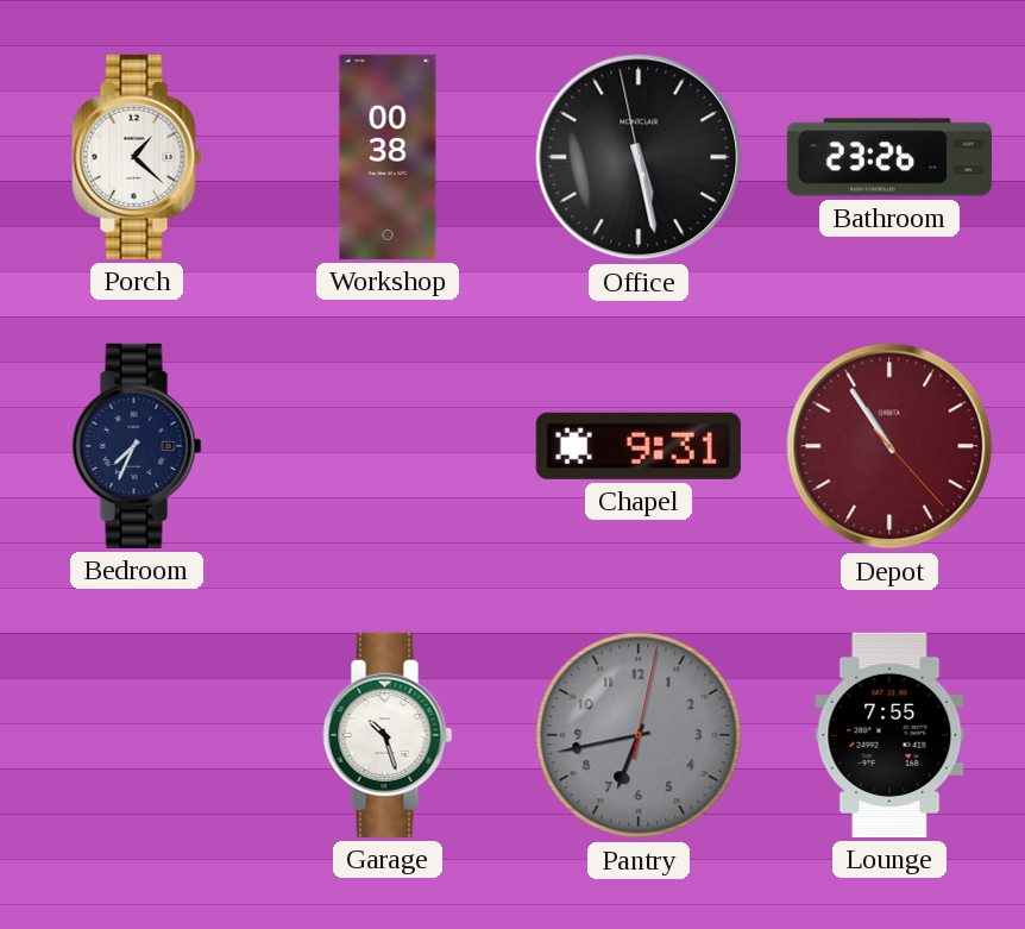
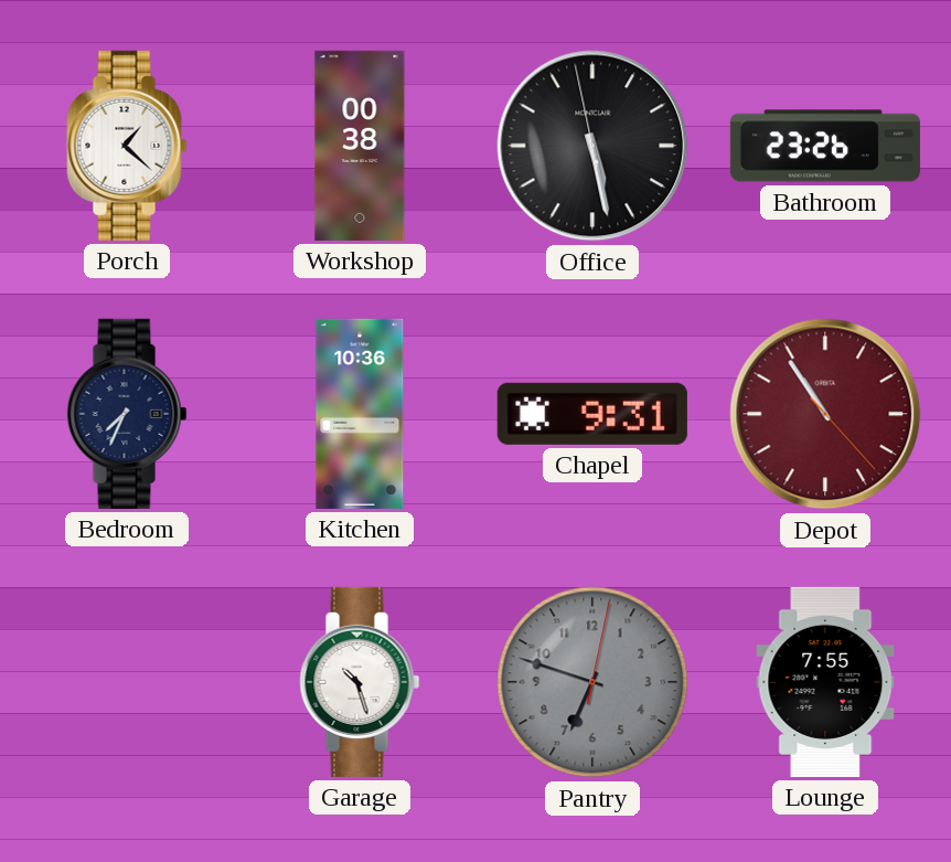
Kitchen: none -> 10:36 (360, 414)
Pantry: 6:43 -> 6:48 (592, 682)
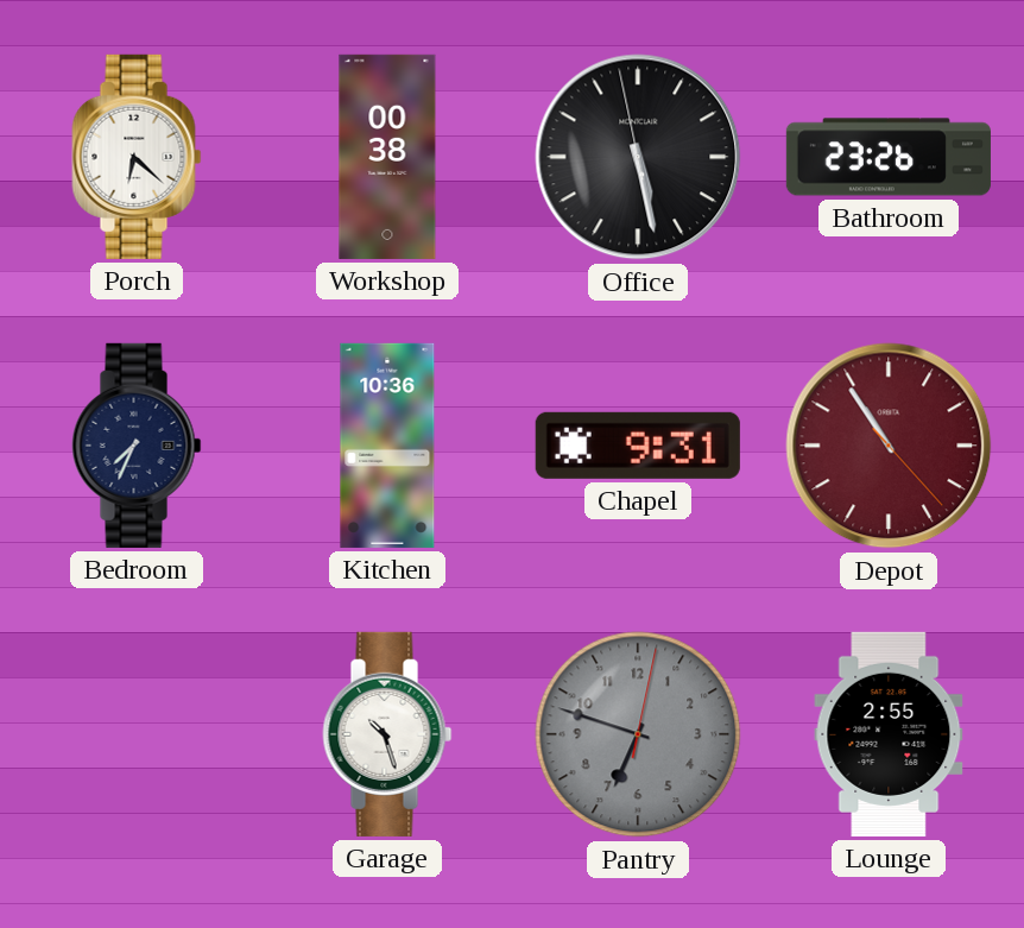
Porch: 1:22 -> 6:22 (137, 157)
Lounge: 7:55 -> 2:55 (889, 734)
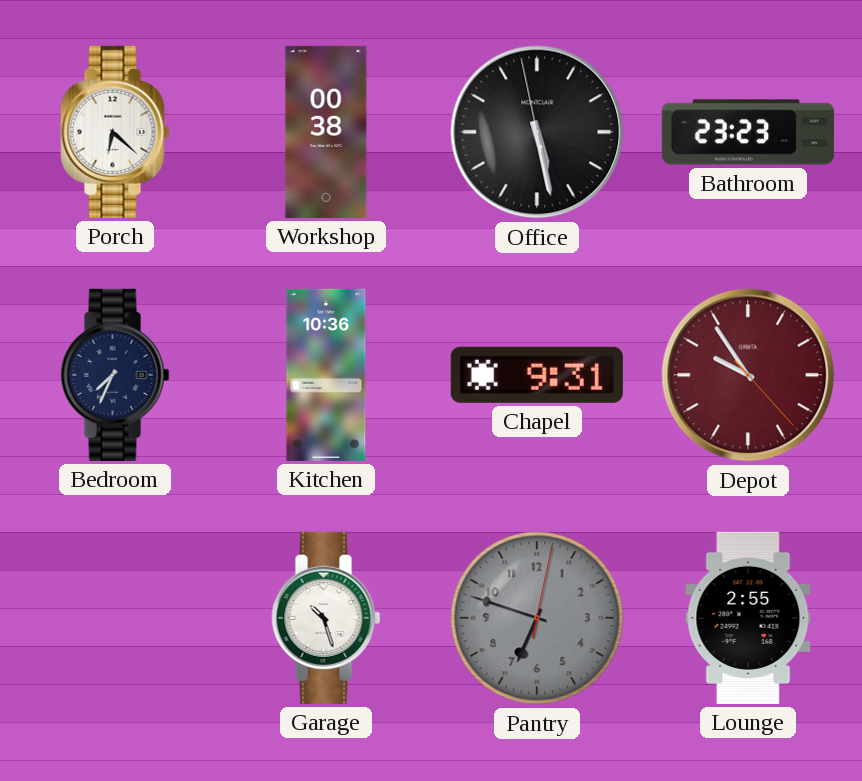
Bathroom: 23:26 -> 23:23 (748, 132)
Depot: 10:54 -> 9:54 (748, 375)
